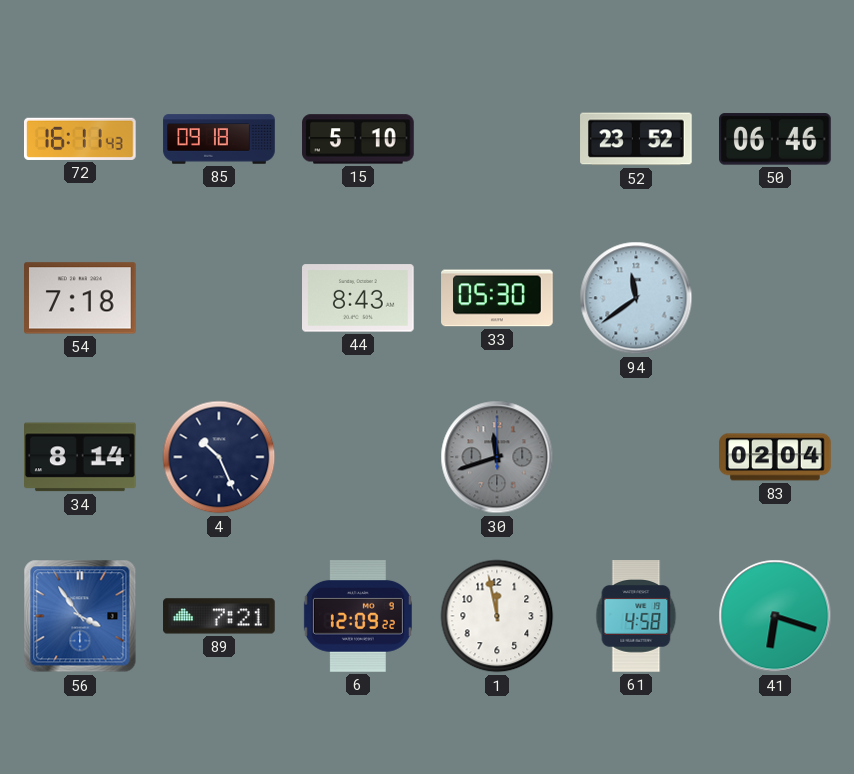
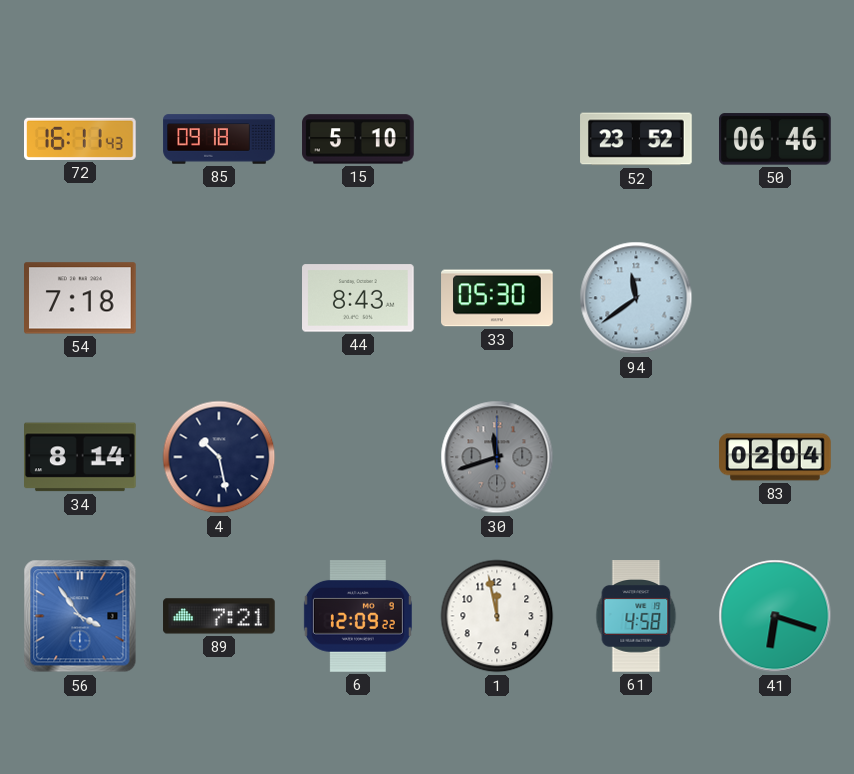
4: 10:26 -> 10:28 (219, 457)
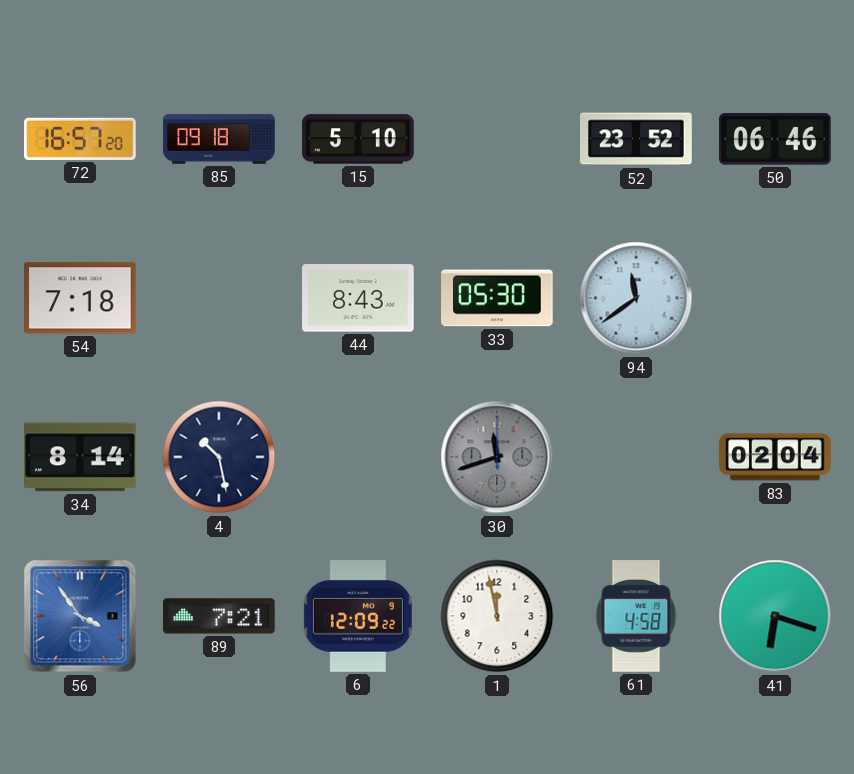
72: 16:11 -> 16:57 (81, 139)
